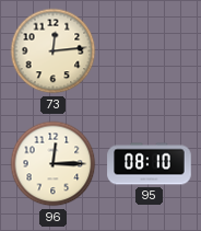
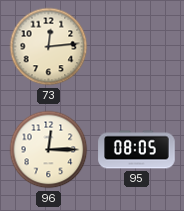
95: 08:10 -> 08:05 (137, 150)
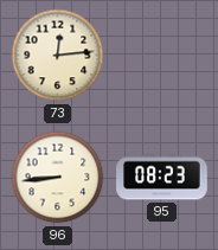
96: 12:15 -> 8:44 (58, 178)
95: 08:05 -> 08:23 (162, 178)
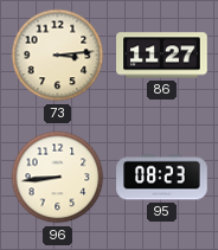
73: 12:14 -> 3:14 (58, 56)
86: none -> 11:27 (162, 56)
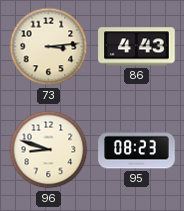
86: 11:27 -> 4:43 (137, 47)
96: 8:44 -> 8:48 (49, 150)
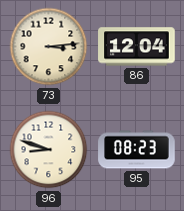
86: 4:43 -> 12:04 (137, 47)
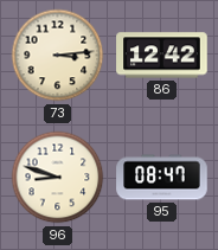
86: 12:04 -> 12:42 (162, 56)
95: 08:23 -> 08:47 (162, 178)
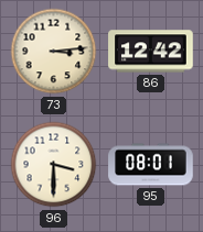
96: 8:48 -> 3:30 (54, 165)
95: 08:47 -> 08:01 (151, 165)
